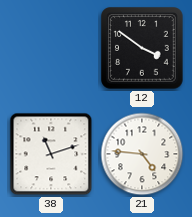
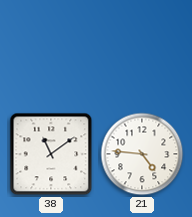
12: 3:51 -> none (143, 49)
38: 11:12 -> 11:09 (51, 154)
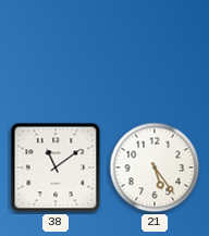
21: 4:46 -> 5:24 (155, 167)
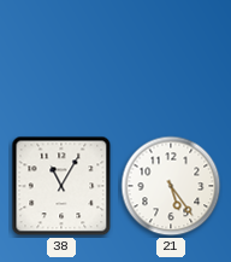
38: 11:09 -> 11:05 (61, 186)
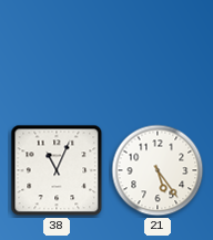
38: 11:05 -> 11:04 (57, 170)
